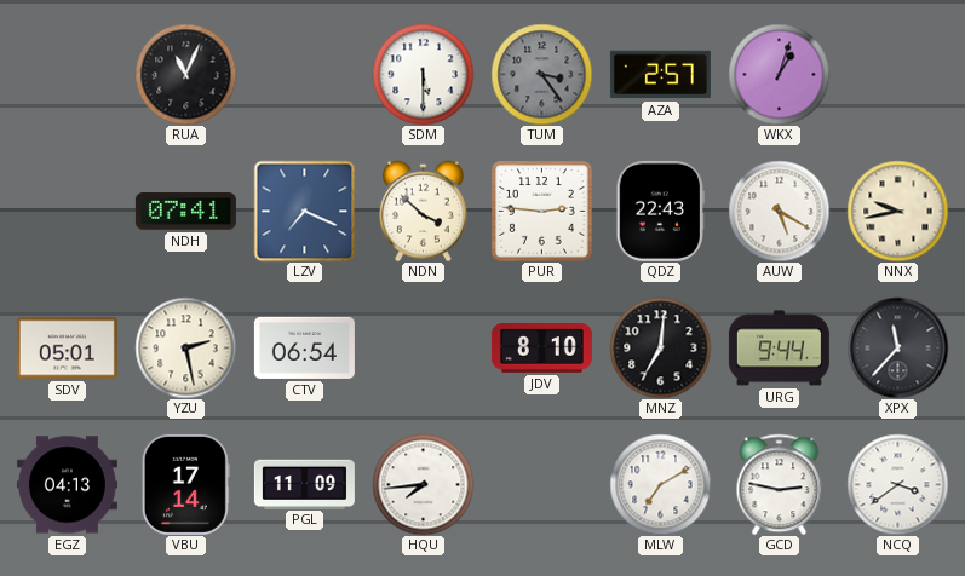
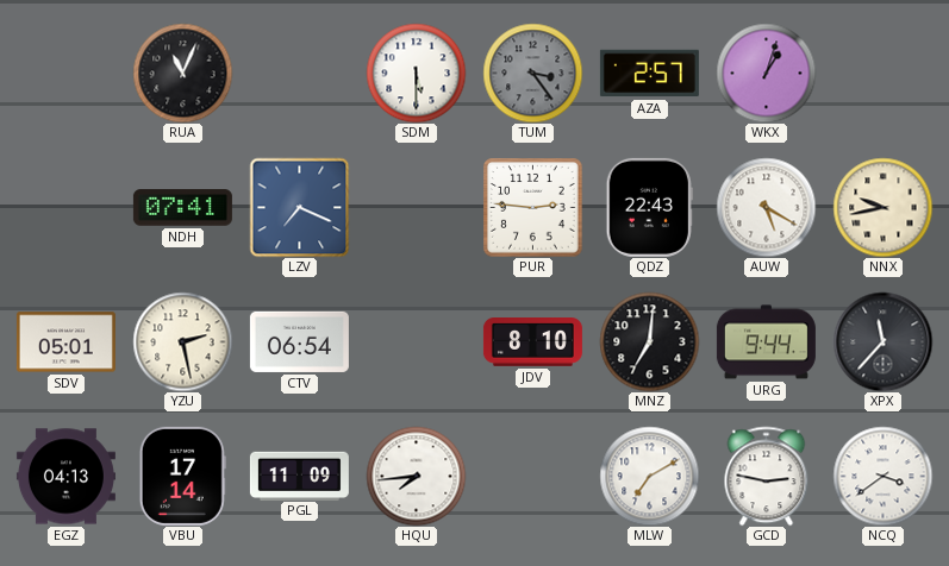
NDN: 3:52 -> none (424, 211)
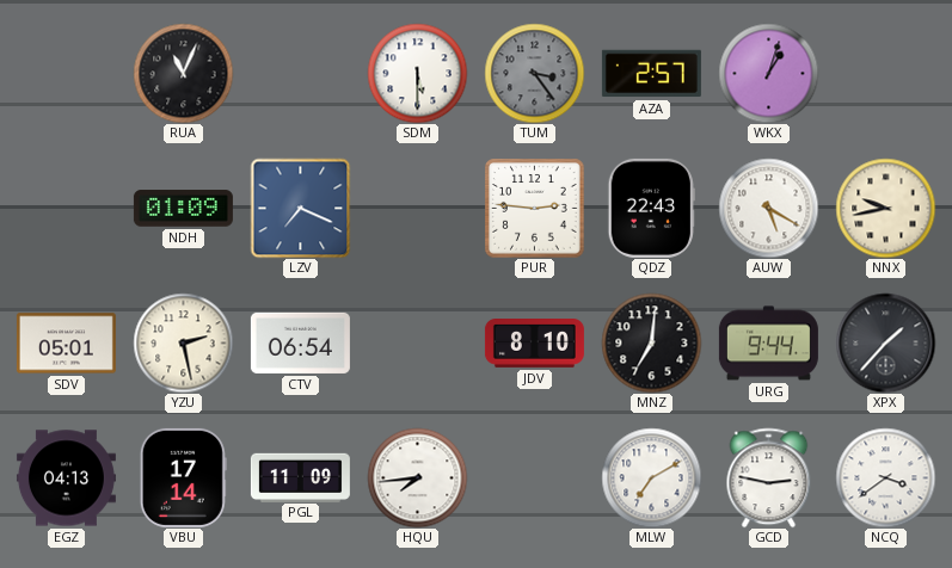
NDH: 07:41 -> 01:09 (183, 209)
XPX: 11:37 -> 1:37 (885, 342)
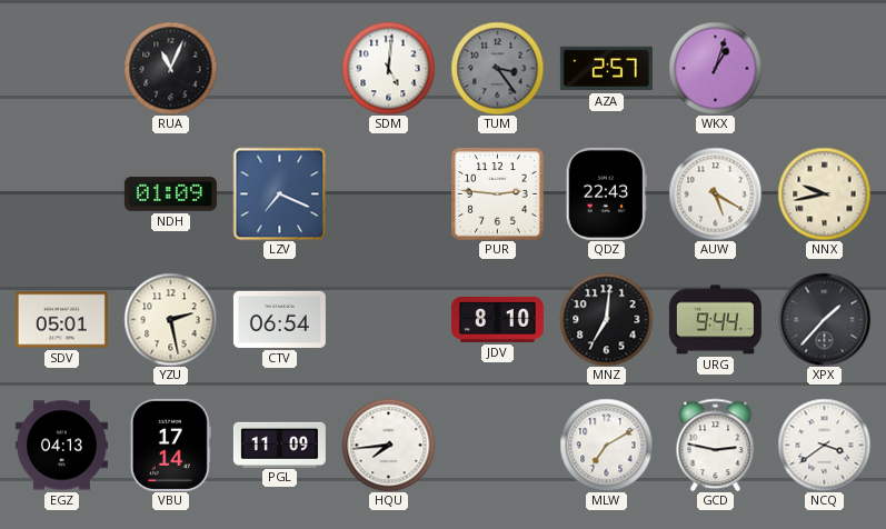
SDM: 5:30 -> 5:01 (388, 68)
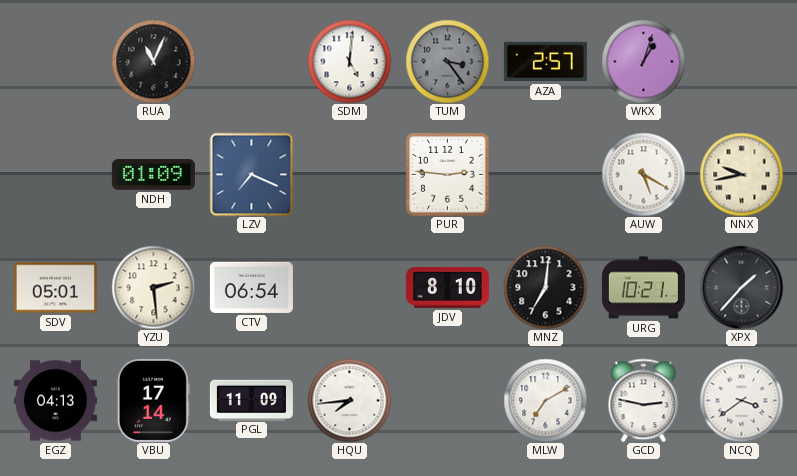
QDZ: 22:43 -> none (606, 193)
YZU: 2:28 -> 2:29 (153, 287)
URG: 9:44 -> 10:21 (643, 288)
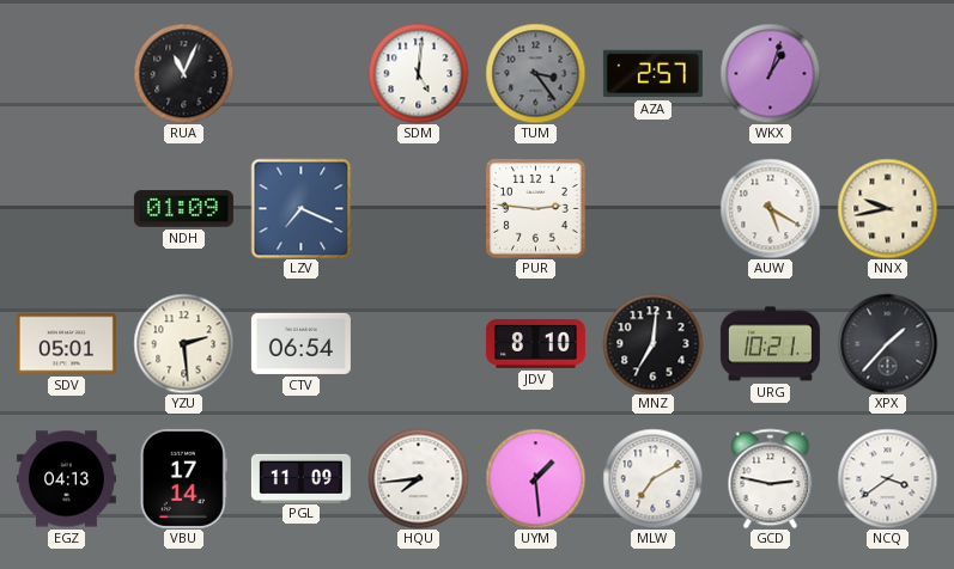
UYM: none -> 1:29 (535, 478)
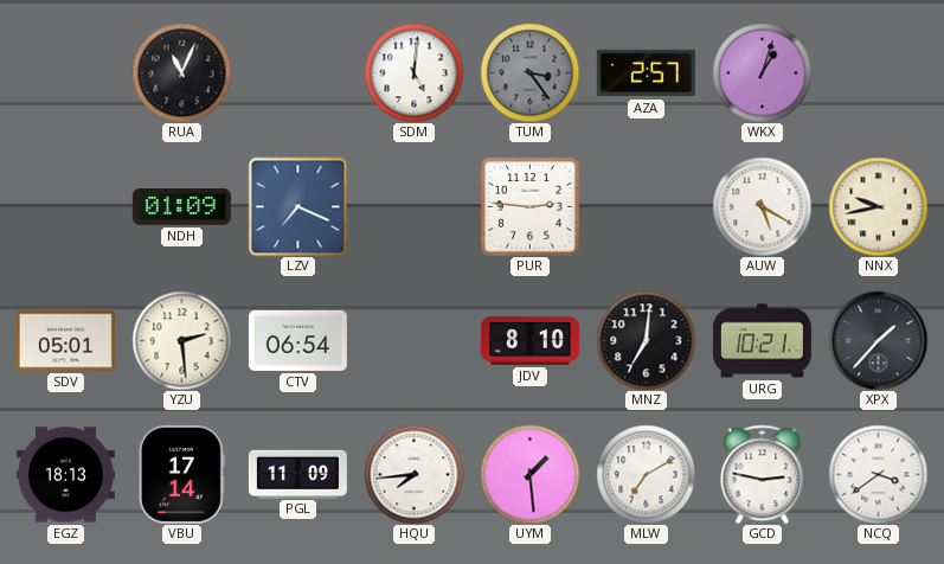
EGZ: 04:13 -> 18:13 (65, 475)
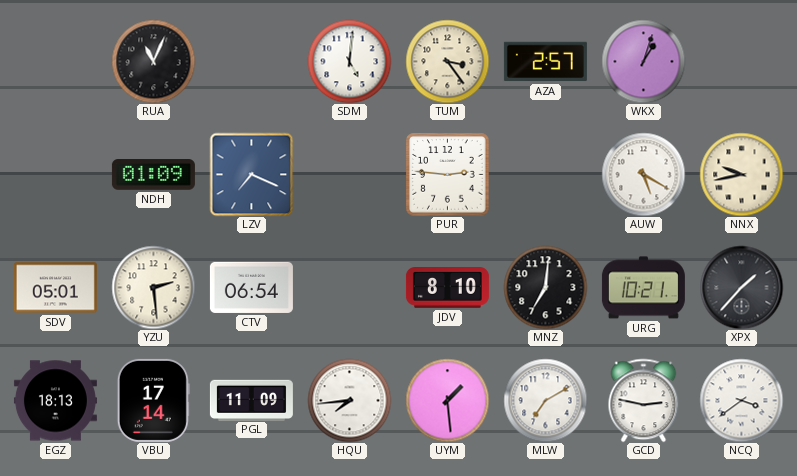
TUM dial: grey -> cream (447, 61)
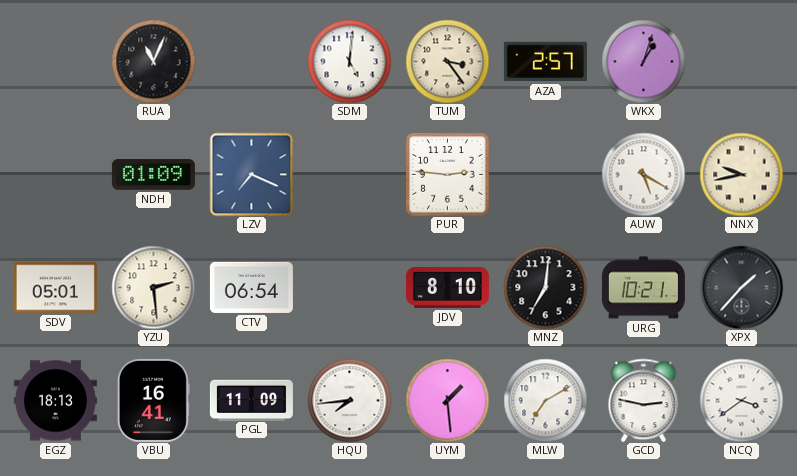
VBU: 17:14 -> 16:41 (153, 400)
